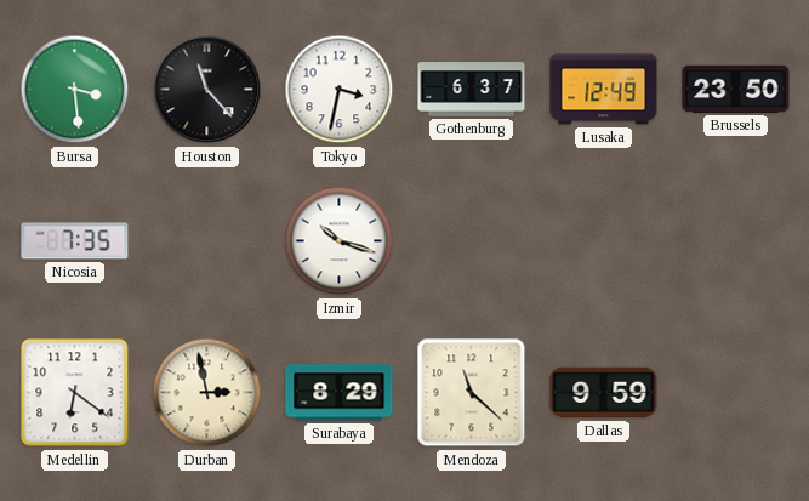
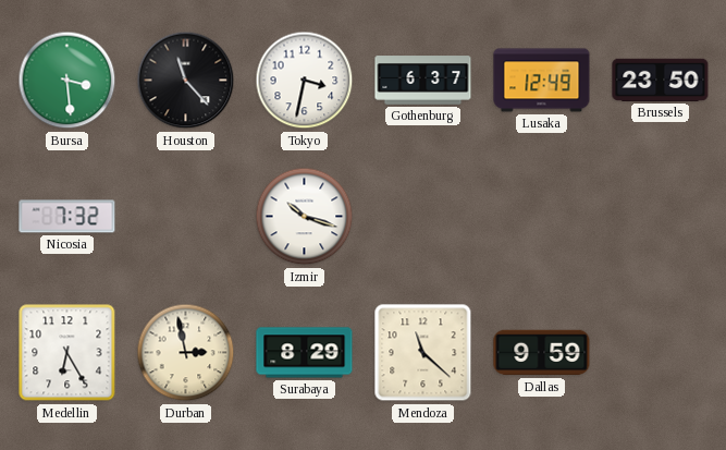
Nicosia: 7:35 -> 7:32 (67, 217)
Medellin: 6:21 -> 6:25 (67, 353)
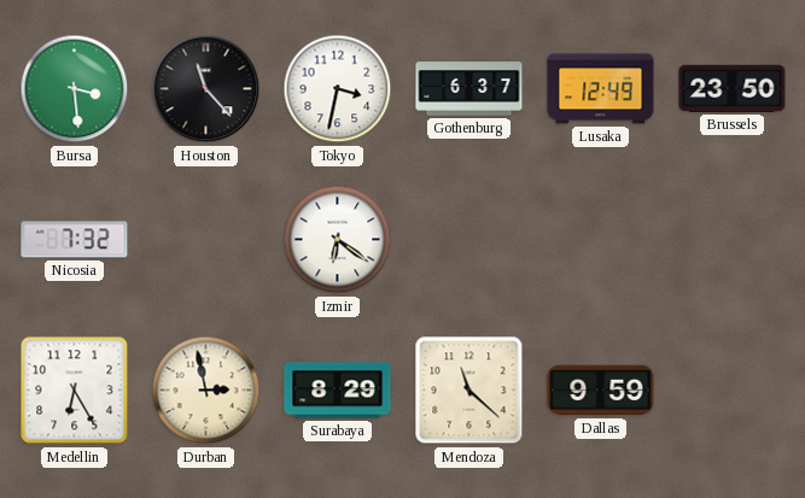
Izmir: 10:18 -> 6:21 (338, 240)
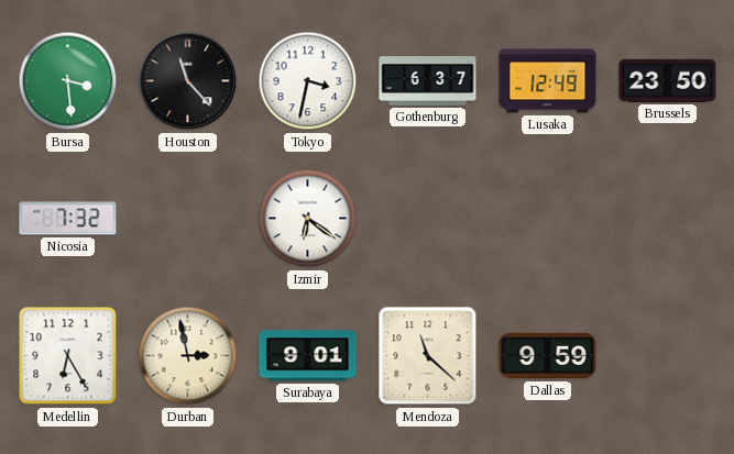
Surabaya: 8:29 -> 9:01 (308, 356)
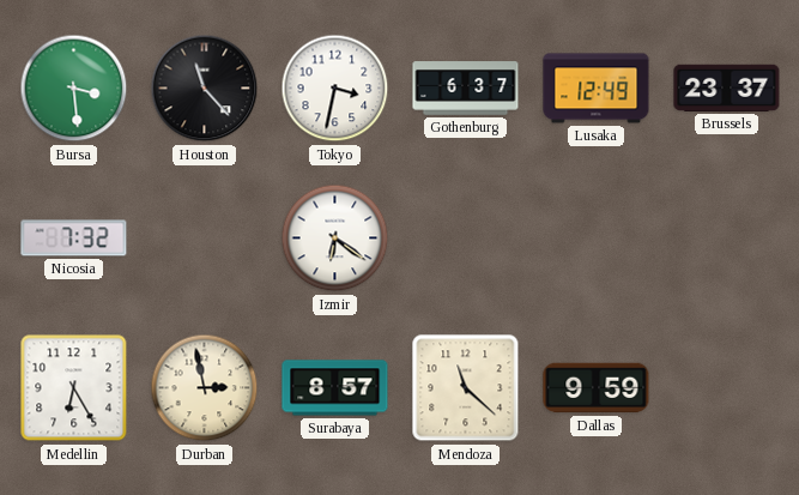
Brussels: 23:50 -> 23:37 (727, 87)
Surabaya: 9:01 -> 8:57 (335, 388)
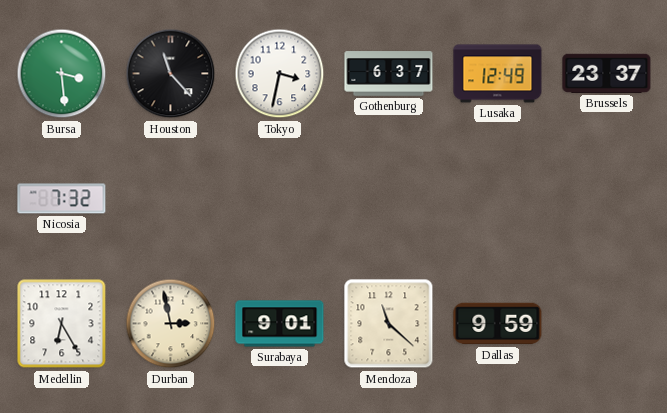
Izmir: 6:21 -> none (335, 239)
Surabaya: 8:57 -> 9:01 (280, 324)
